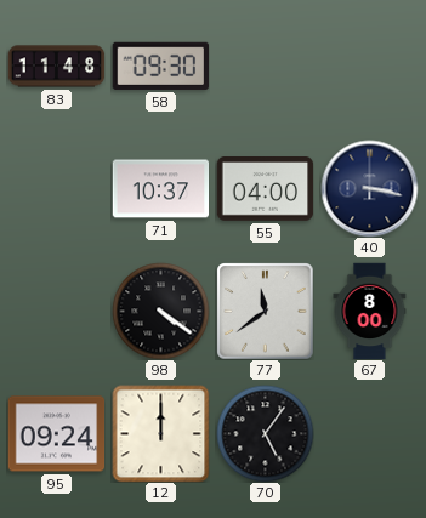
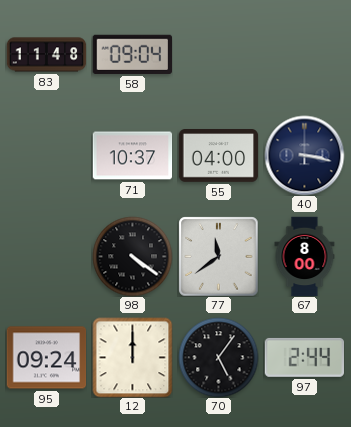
58: 09:30 -> 09:04 (132, 54)
97: none -> 2:44 (304, 357)
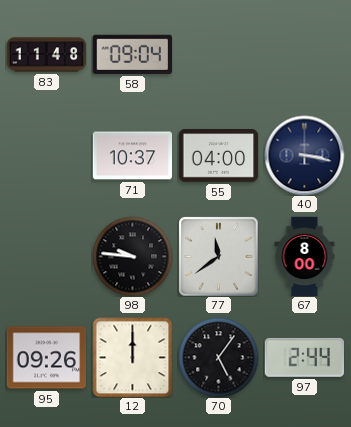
98: 4:21 -> 9:46 (132, 256)
95: 09:24 -> 09:26 (46, 358)
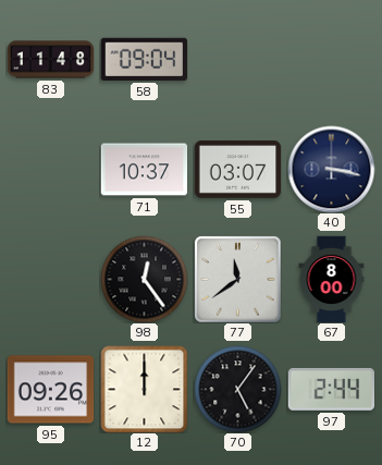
55: 04:00 -> 03:07 (237, 170)
98: 9:46 -> 12:24 (144, 279)
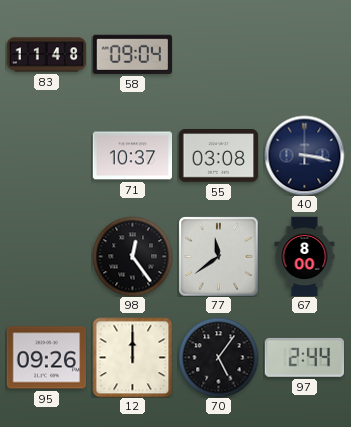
55: 03:07 -> 03:08 (218, 156)
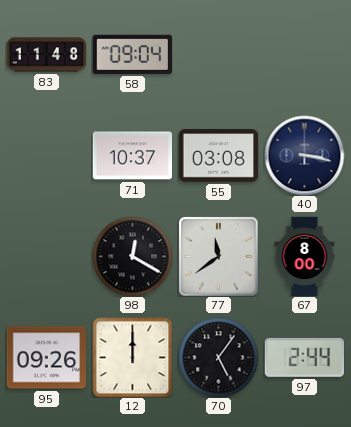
98: 12:24 -> 12:20 (132, 256)
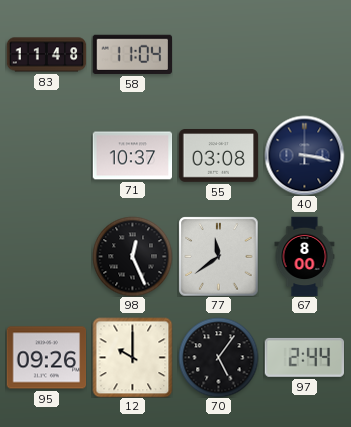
58: 09:04 -> 11:04 (132, 54)
98: 12:20 -> 12:26 (132, 256)
12: 12:00 -> 10:00 (132, 357)
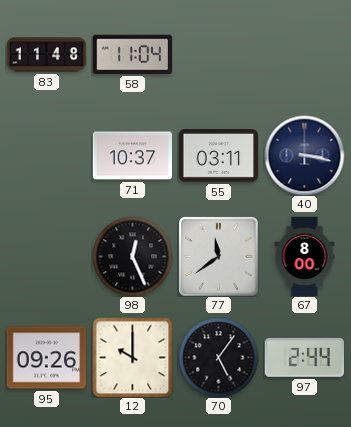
55: 03:08 -> 03:11 (218, 156)
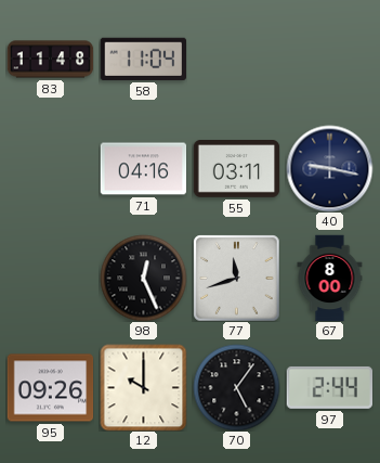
71: 10:37 -> 04:16 (143, 169)
40: 3:17 -> 9:17 (329, 168)
77: 11:39 -> 11:42 (236, 278)
